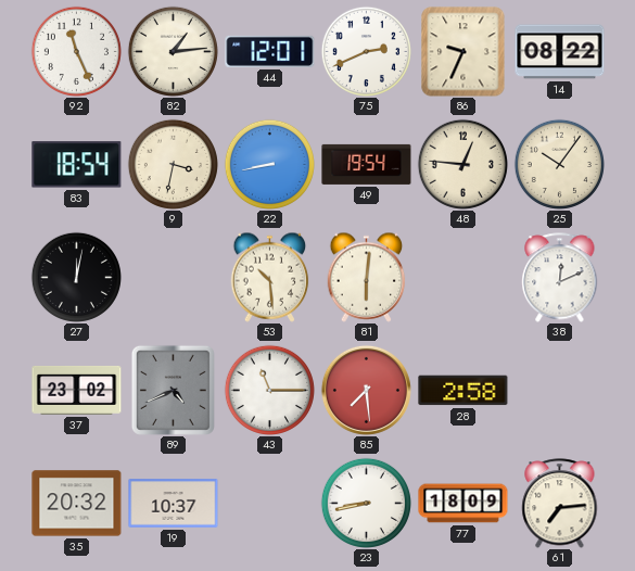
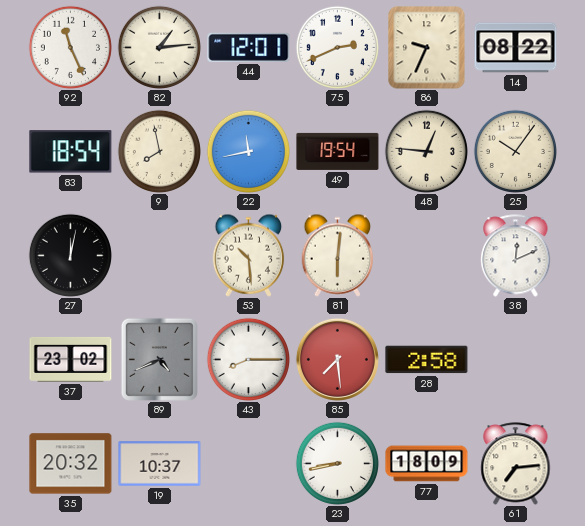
9: 3:32 -> 7:58 (159, 151)
22: 8:43 -> 11:43 (248, 151)
43: 11:15 -> 8:15 (248, 359)
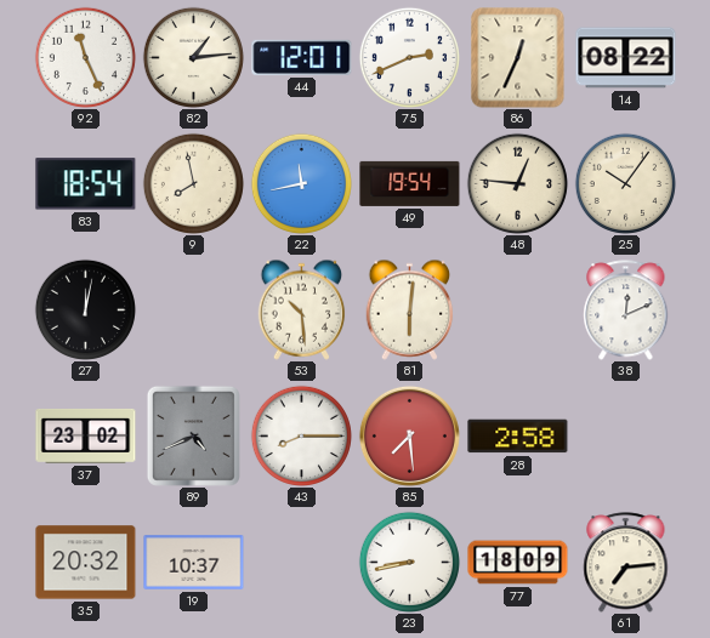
86: 9:34 -> 12:34 (518, 58)
